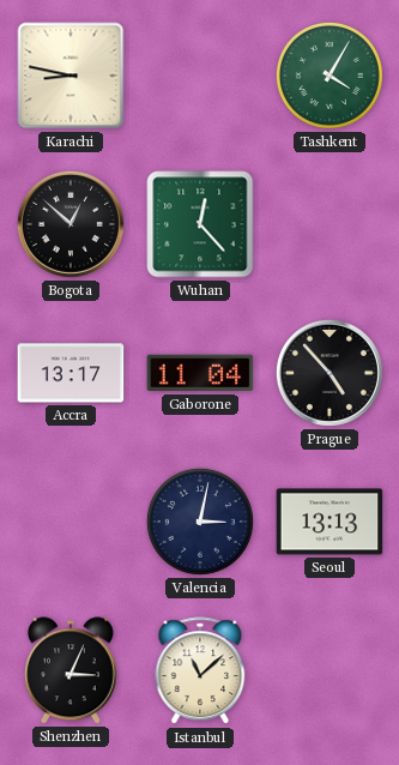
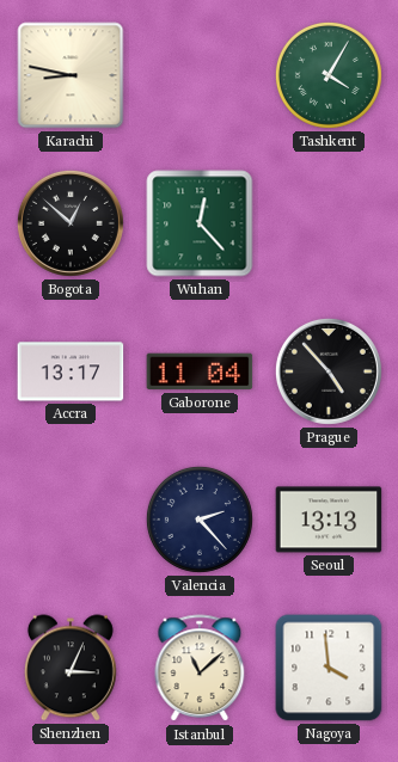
Valencia: 3:02 -> 2:23 (200, 520)
Nagoya: none -> 3:59 (329, 668)
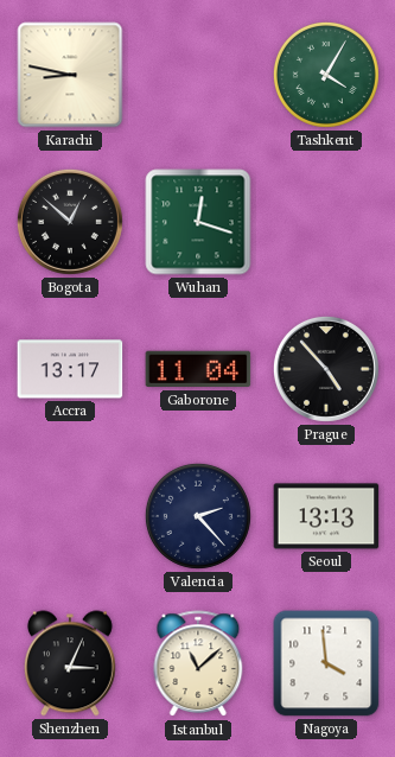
Wuhan: 12:23 -> 12:18 (198, 222)
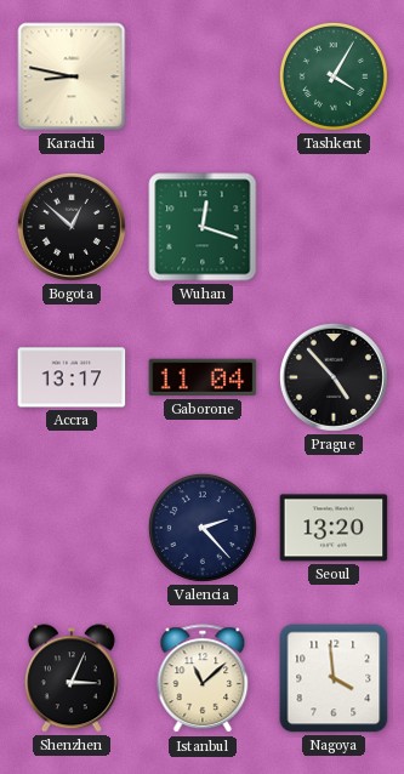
Seoul: 13:13 -> 13:20 (334, 528)
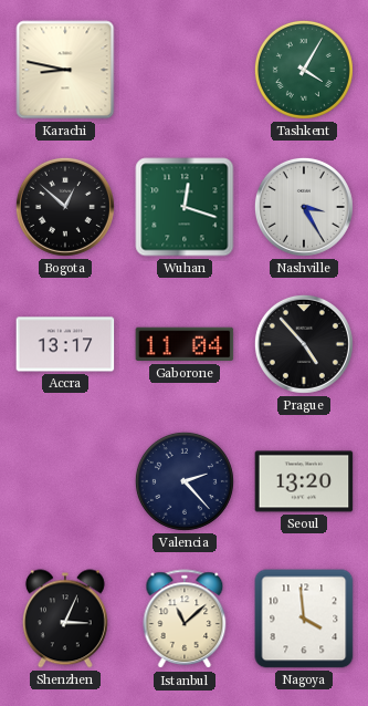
Nashville: none -> 3:25 (304, 207)
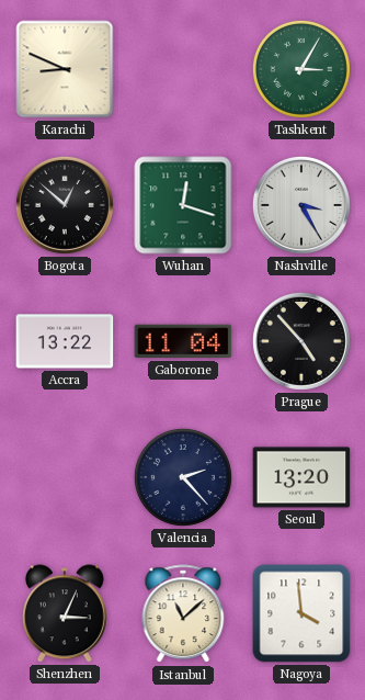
Karachi: 8:47 -> 8:49 (65, 69)
Tashkent: 4:05 -> 3:05 (301, 69)
Accra: 13:17 -> 13:22 (65, 341)
